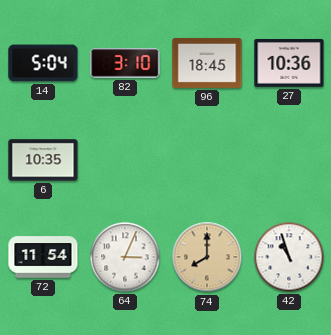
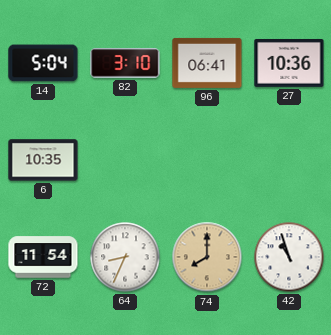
96: 18:45 -> 06:41 (207, 63)
64: 3:04 -> 8:34 (125, 257)
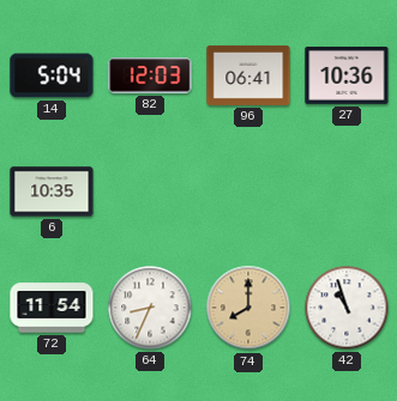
82: 3:10 -> 12:03 (150, 75)
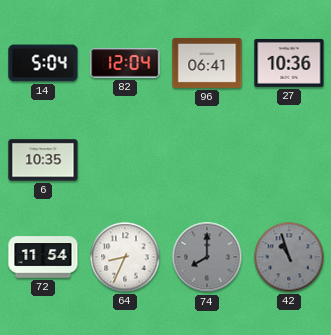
82: 12:03 -> 12:04 (125, 63)
74 dial: champagne -> grey (207, 257)
42 dial: white -> grey (289, 257)
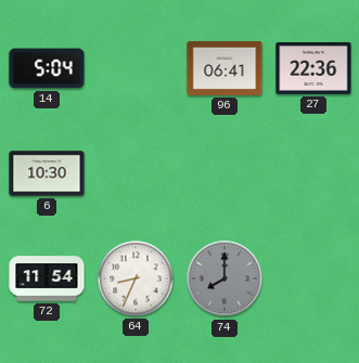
82: 12:04 -> none (125, 63)
27: 10:36 -> 22:36 (313, 68)
6: 10:35 -> 10:30 (47, 173)
42: 10:57 -> none (289, 257)
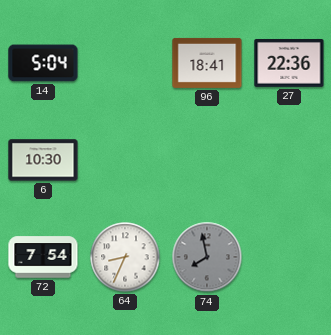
96: 06:41 -> 18:41 (207, 63)
72: 11:54 -> 7:54 (43, 257)
74: 8:00 -> 7:58 (207, 257)
